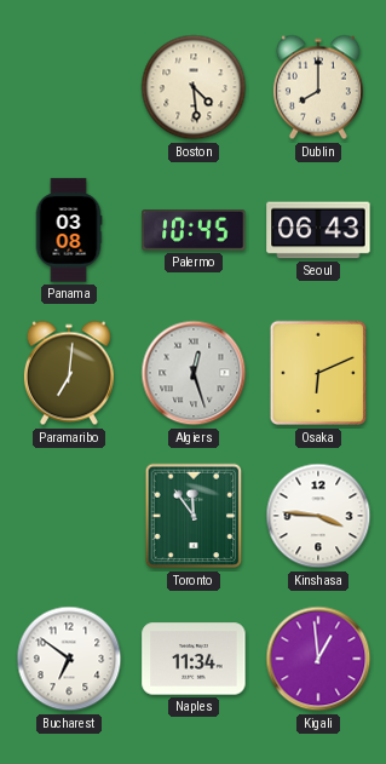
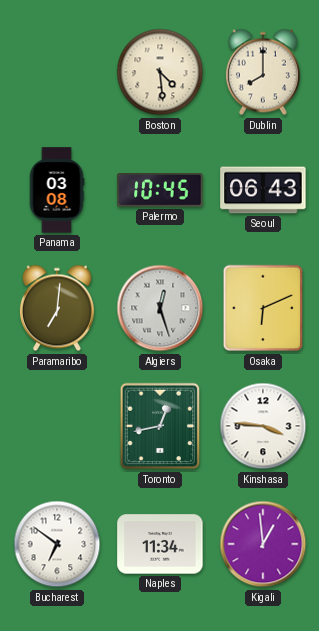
Toronto: 11:54 -> 12:43 (160, 426)
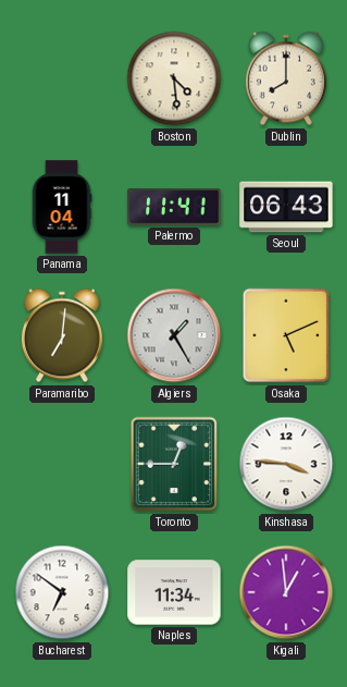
Panama: 03:08 -> 11:04 (62, 207)
Palermo: 10:45 -> 11:41 (174, 208)
Algiers: 12:27 -> 1:25 (174, 335)
Osaka: 6:11 -> 5:11 (286, 335)
Toronto: 12:43 -> 12:45 (174, 464)
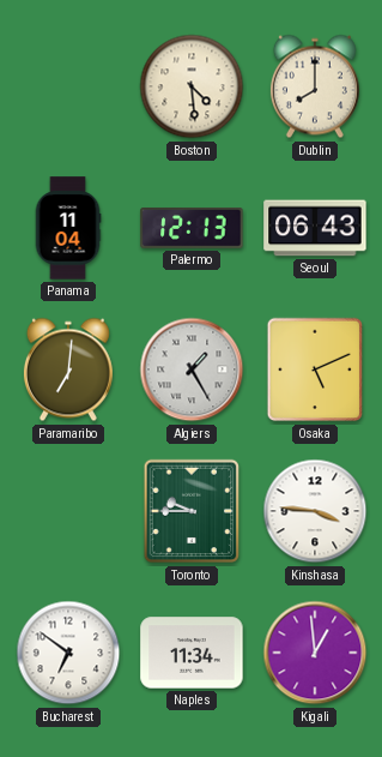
Palermo: 11:41 -> 12:13 (192, 229)
Toronto: 12:45 -> 9:45 (192, 511)
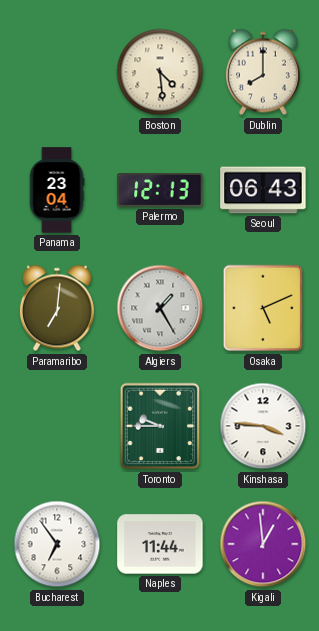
Panama: 11:04 -> 23:04 (57, 190)
Bucharest: 6:51 -> 6:54 (57, 544)
Naples: 11:34 -> 11:44 (160, 544)
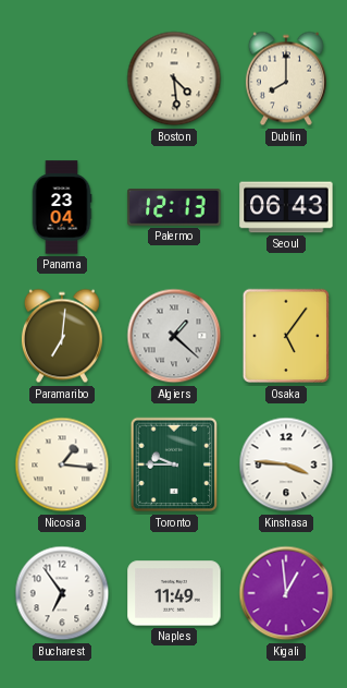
Algiers: 1:25 -> 1:22 (174, 336)
Osaka: 5:11 -> 5:06 (286, 336)
Nicosia: none -> 1:16 (62, 464)
Naples: 11:44 -> 11:49 (174, 593)
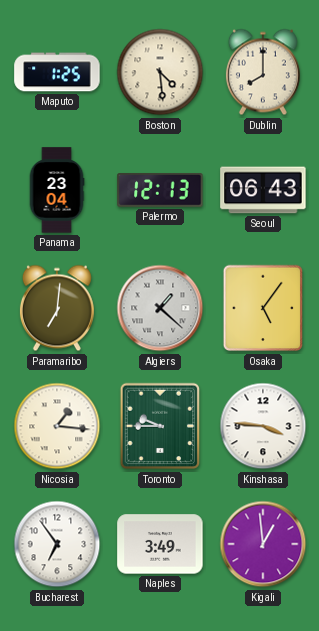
Maputo: none -> 1:25 (57, 72)
Naples: 11:49 -> 3:49 (160, 544)
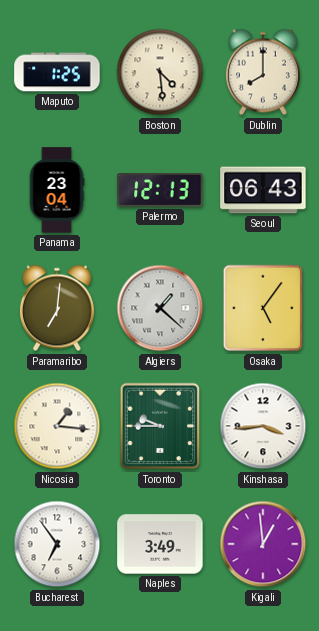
Kinshasa: 3:46 -> 3:44 (263, 426)
